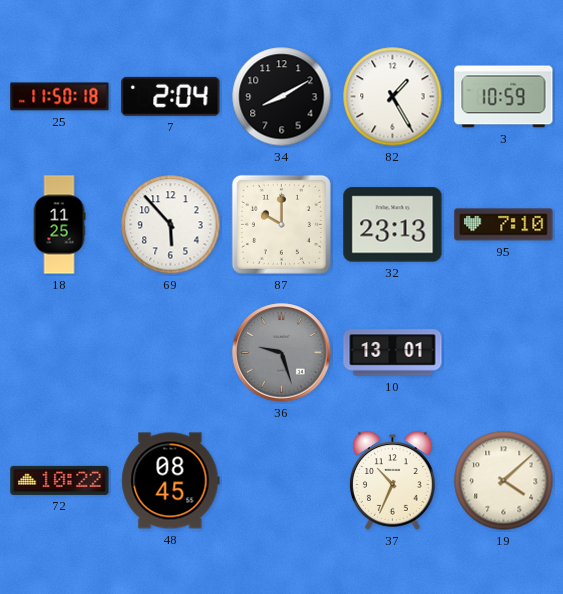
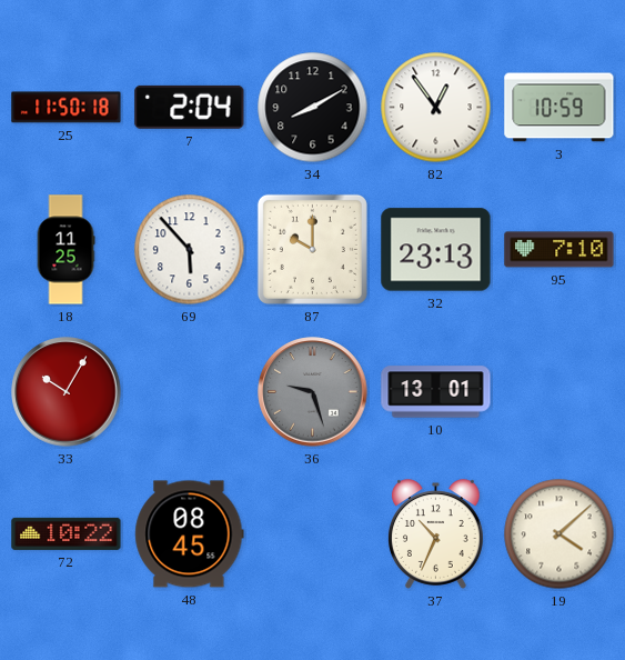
82: 1:25 -> 12:54 (436, 108)
33: none -> 10:05 (67, 392)
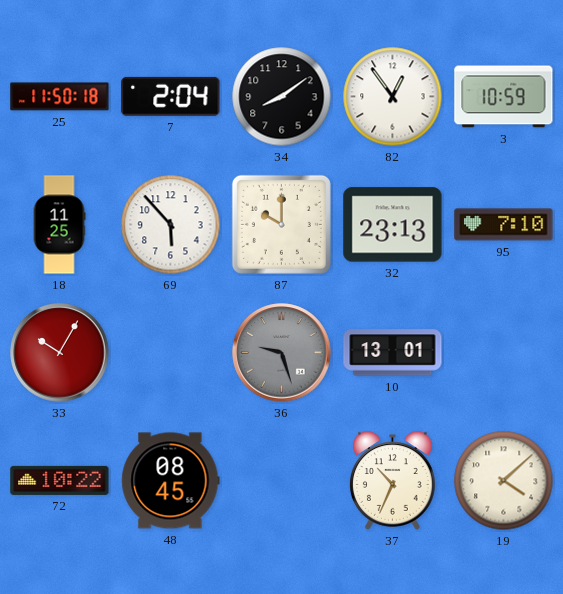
34: 8:10 -> 8:09 (282, 97)
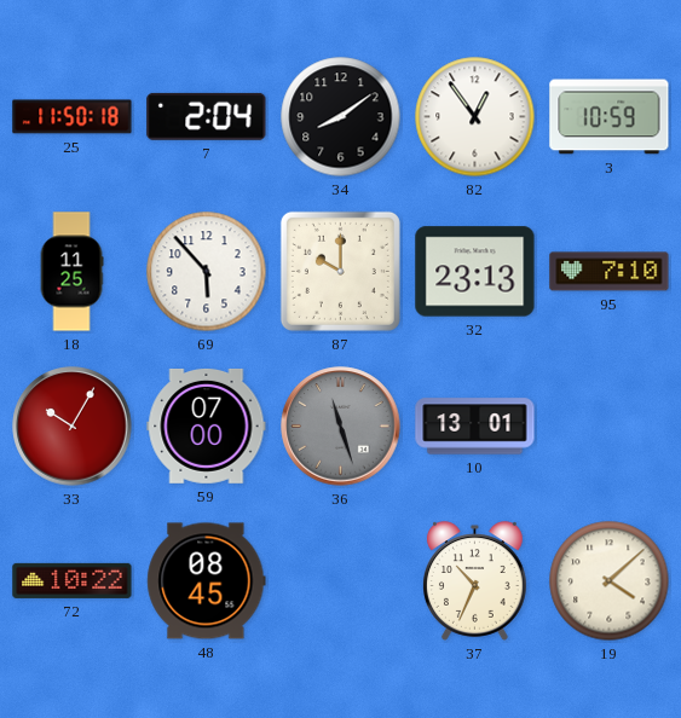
59: none -> 07:00 (207, 425)
36: 9:27 -> 11:27 (341, 427)
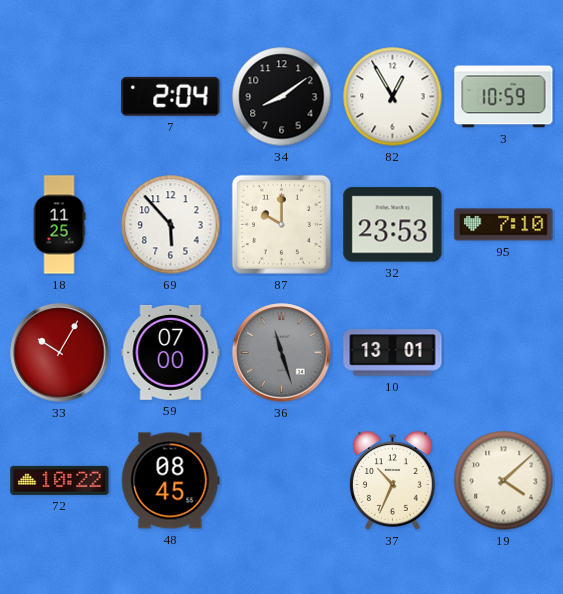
25: 11:50 -> none (73, 117)
82: 12:54 -> 12:55 (393, 97)
32: 23:13 -> 23:53 (393, 225)
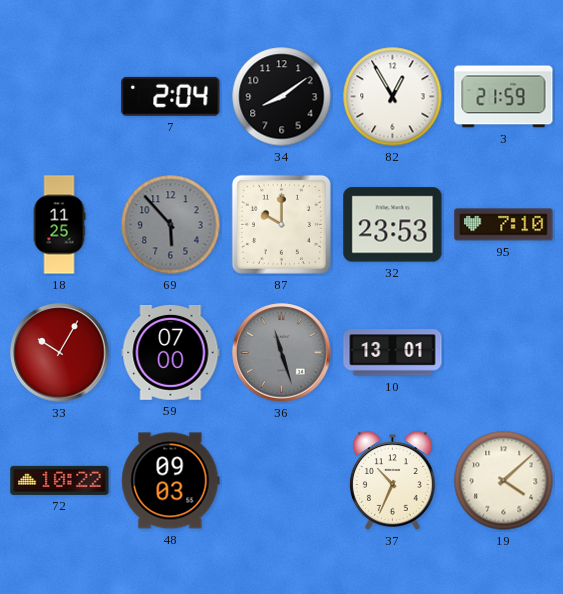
3: 10:59 -> 21:59 (504, 97)
69 dial: white -> grey (171, 225)
48: 08:45 -> 09:03 (171, 481)
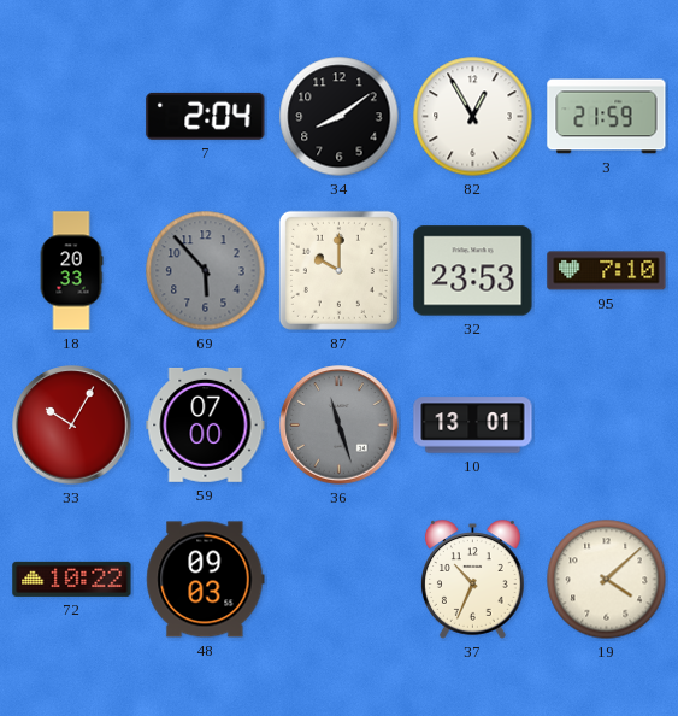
18: 11:25 -> 20:33 (71, 271)
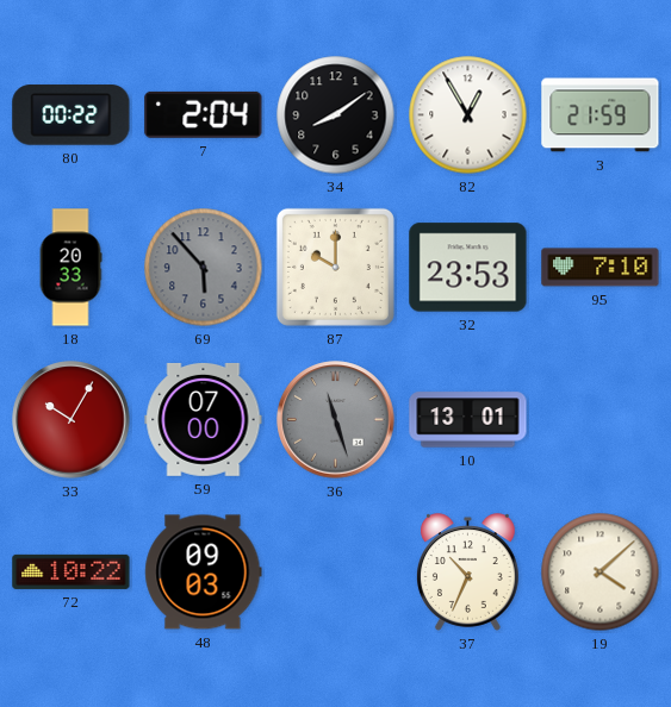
80: none -> 00:22 (72, 115)
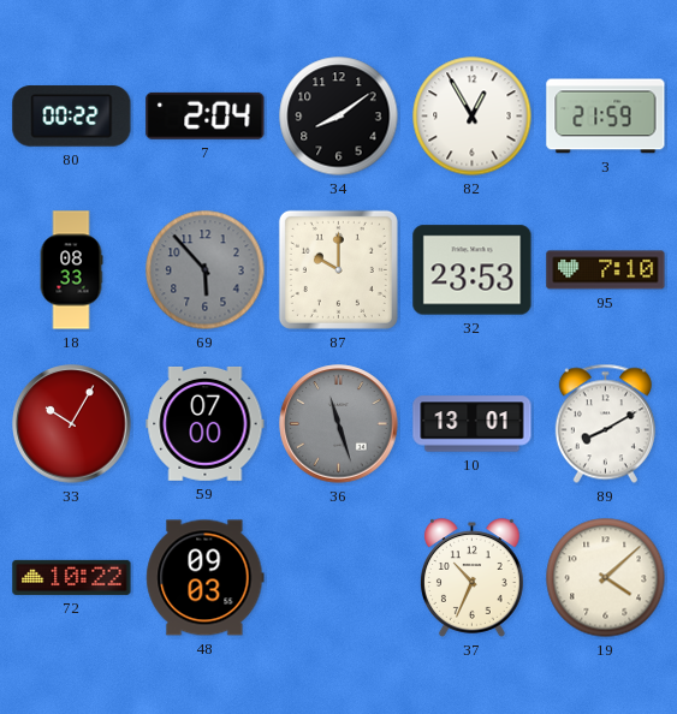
18: 20:33 -> 08:33 (71, 270)
89: none -> 8:10 (605, 424)
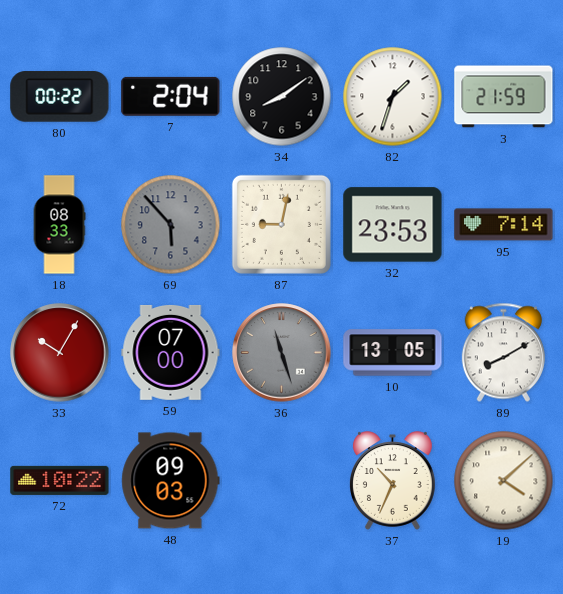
82: 12:55 -> 1:33 (393, 97)
87: 10:00 -> 9:02 (281, 224)
95: 7:10 -> 7:14 (504, 225)
10: 13:01 -> 13:05 (393, 353)
